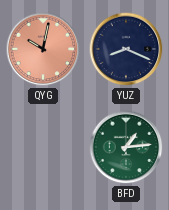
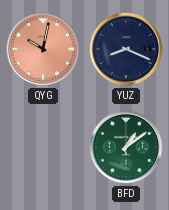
BFD: 1:14 -> 1:09 (126, 147)
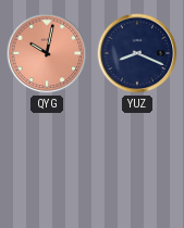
BFD: 1:09 -> none (126, 147)
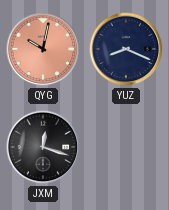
JXM: none -> 12:18 (43, 147)
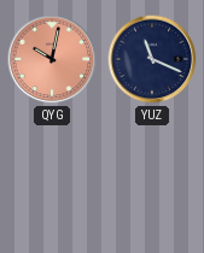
YUZ: 8:19 -> 11:19 (152, 59)
JXM: 12:18 -> none (43, 147)
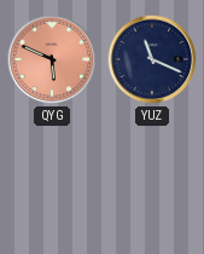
QYG: 10:02 -> 5:49 (52, 59)
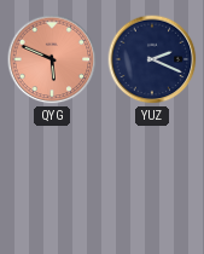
YUZ: 11:19 -> 2:19 (152, 59)
